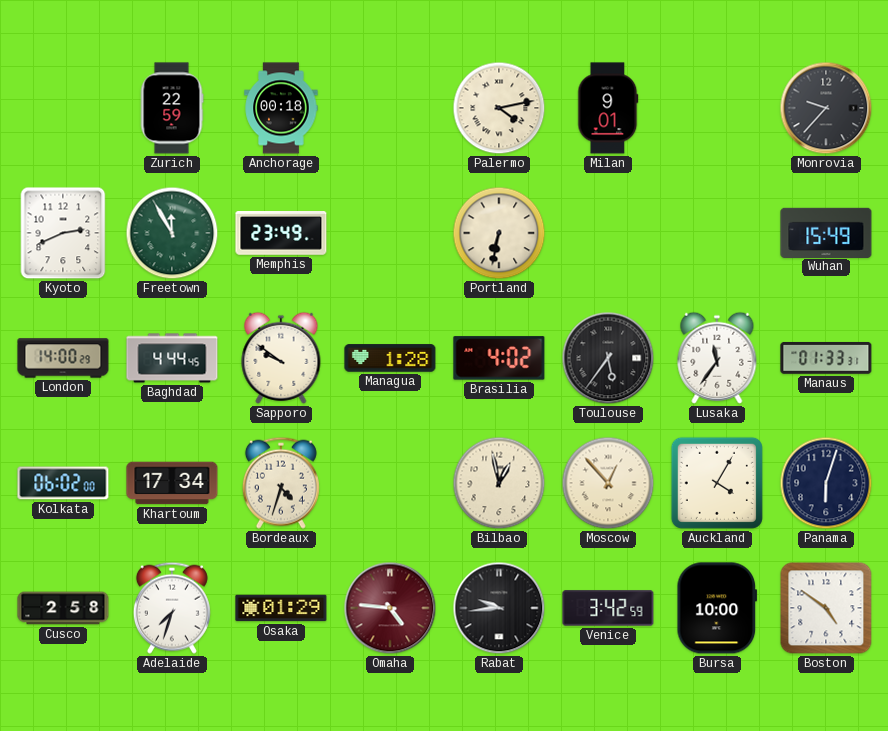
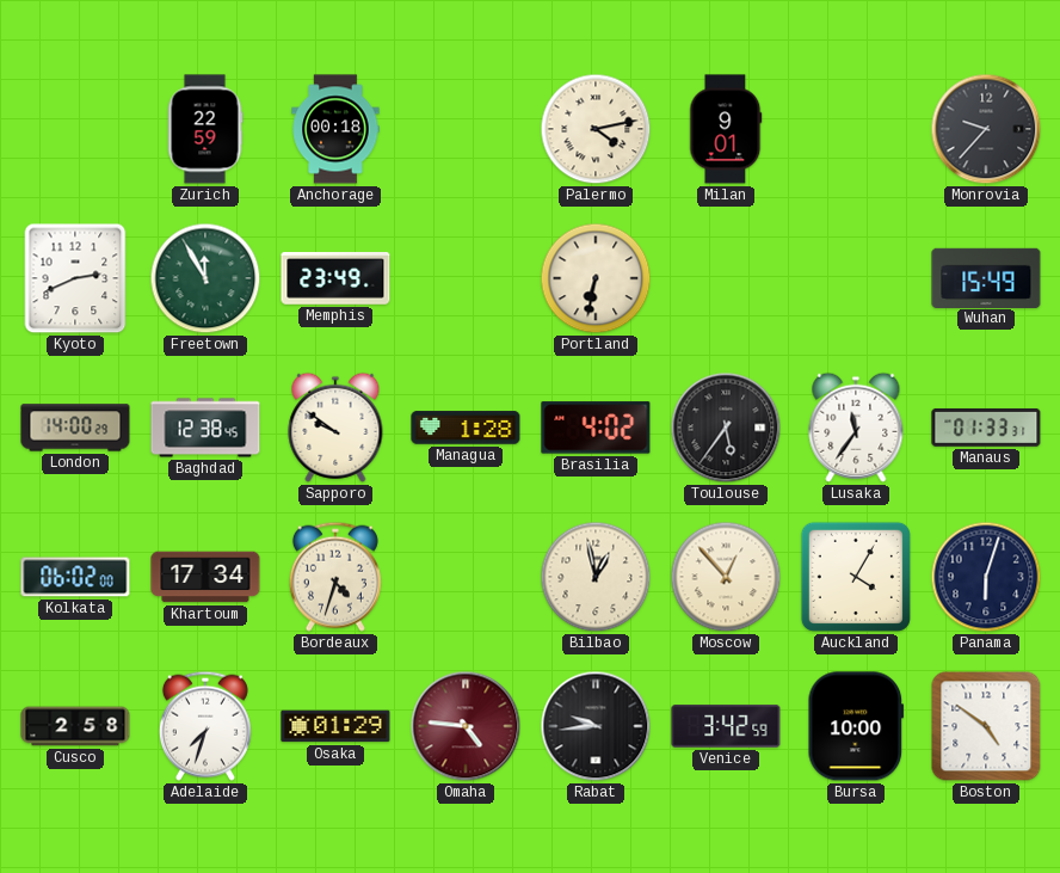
Baghdad: 4:44 -> 12:38 (205, 428)
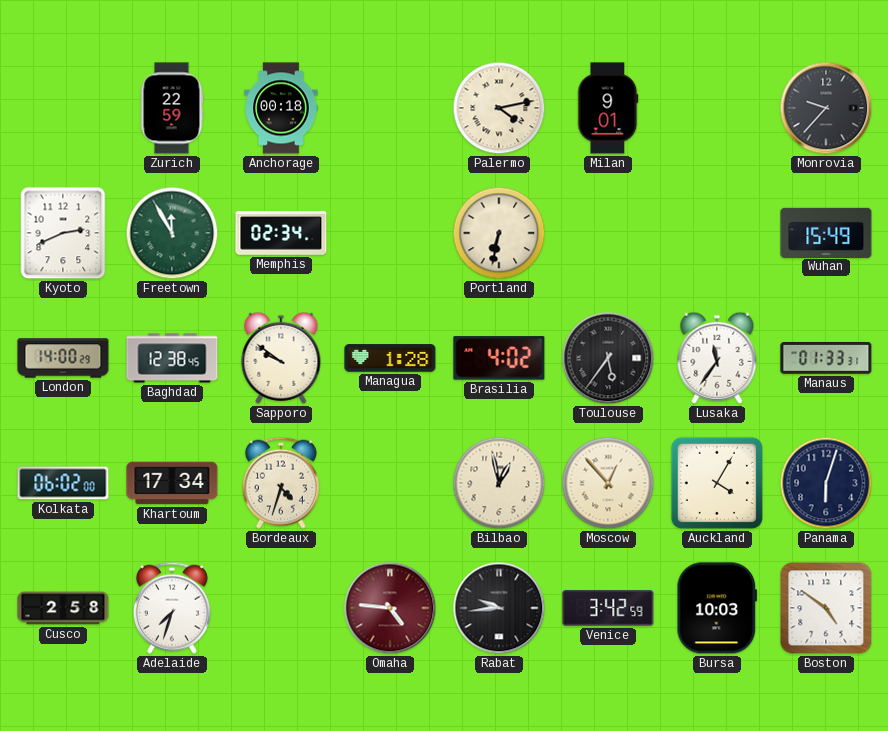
Memphis: 23:49 -> 02:34 (281, 234)
Osaka: 01:29 -> none (335, 726)
Bursa: 10:00 -> 10:03 (717, 608)
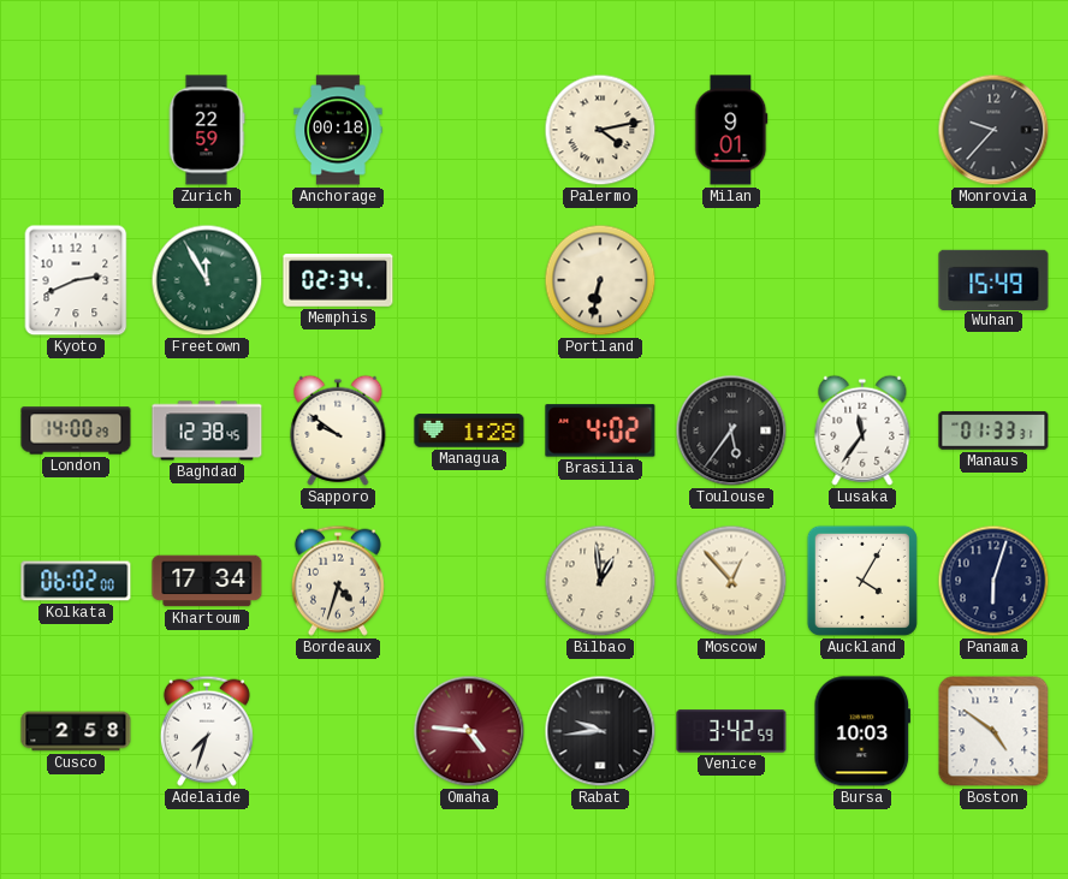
Bilbao: 12:58 -> 12:59 (600, 581)
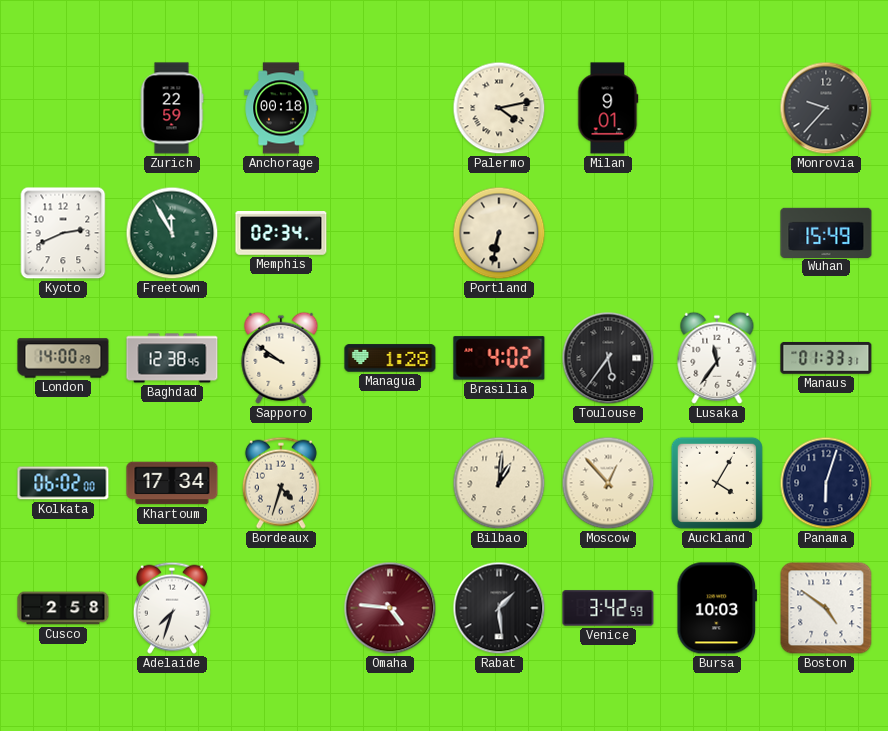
Bilbao: 12:59 -> 1:01 (499, 483)
Rabat: 9:44 -> 1:29 (499, 608)
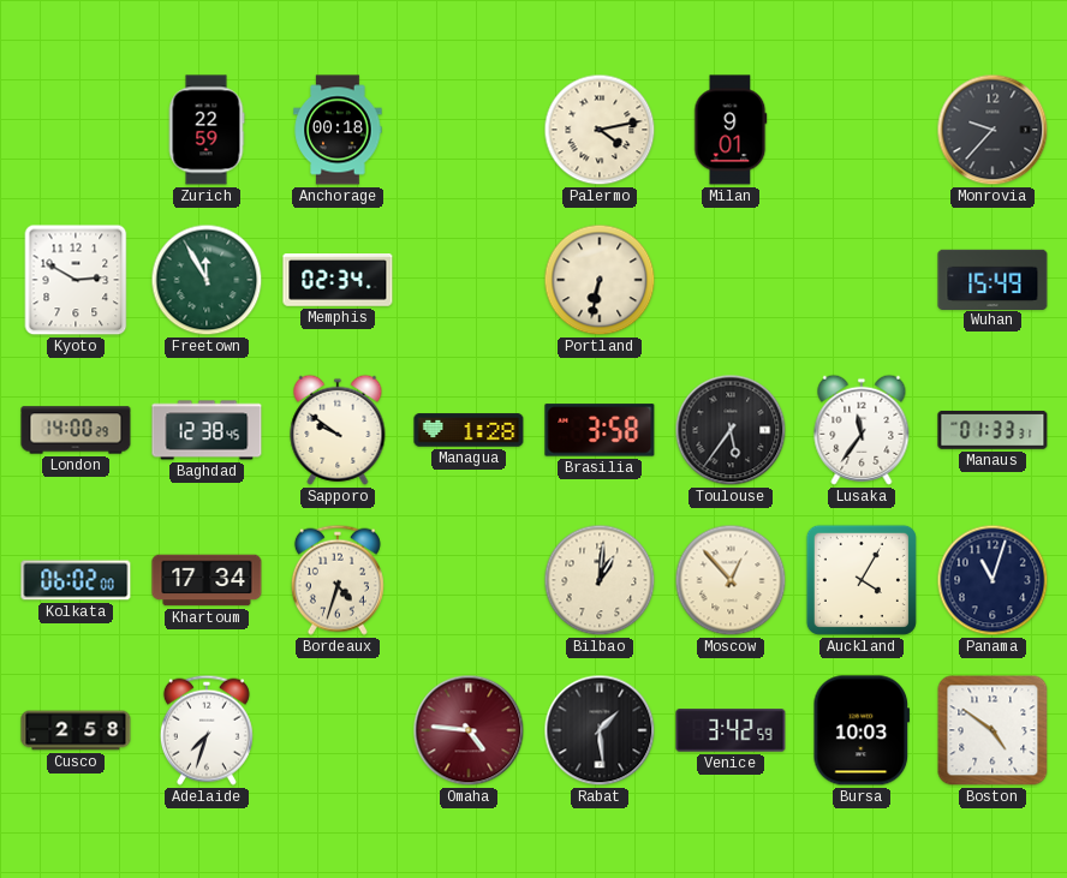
Kyoto: 2:41 -> 2:50 (76, 280)
Brasilia: 4:02 -> 3:58 (600, 430)
Panama: 6:03 -> 11:03 (993, 580)
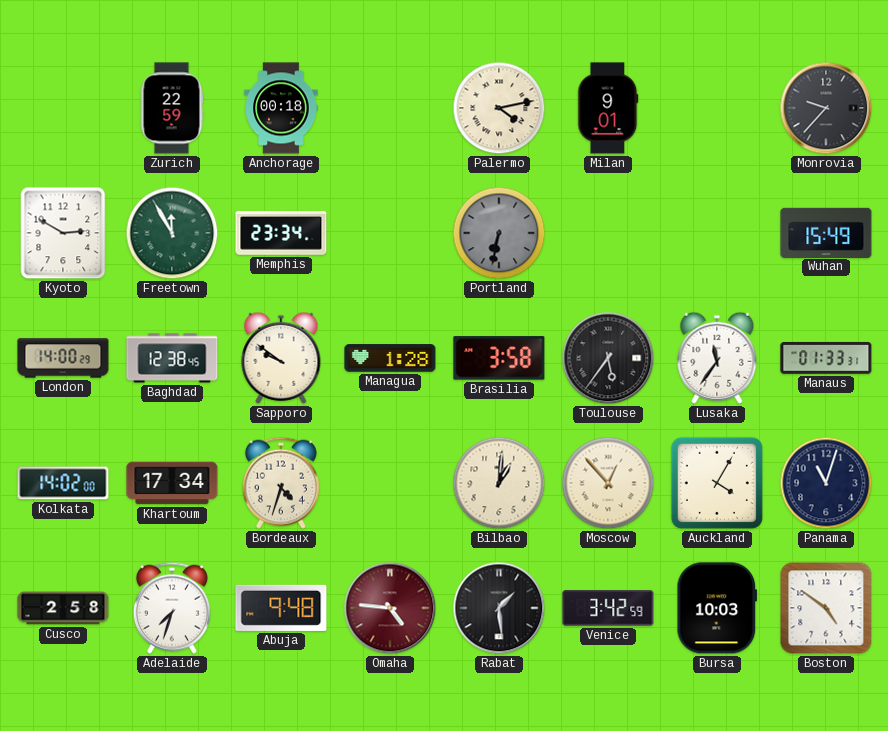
Memphis: 02:34 -> 23:34 (281, 234)
Portland dial: cream -> grey (499, 233)
Kolkata: 06:02 -> 14:02 (63, 483)
Abuja: none -> 9:48 (281, 608)
